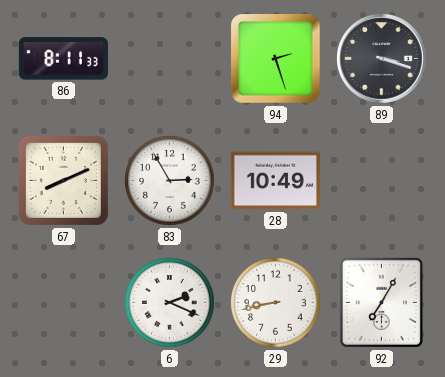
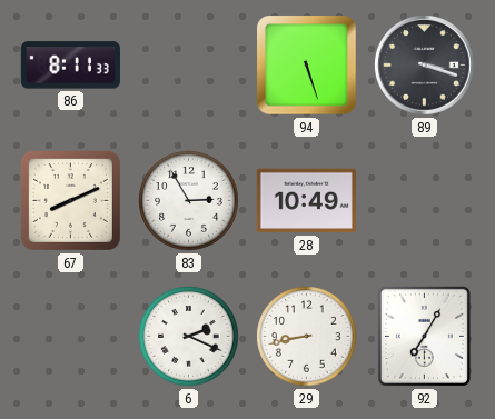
94: 2:27 -> 5:27 (307, 66)
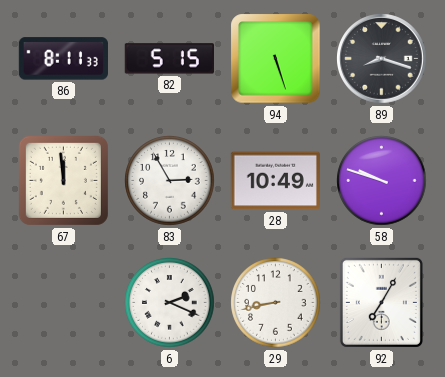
82: none -> 5:15 (169, 59)
89: 3:18 -> 8:18 (382, 59)
67: 8:11 -> 11:59 (63, 180)
58: none -> 9:48 (382, 181)
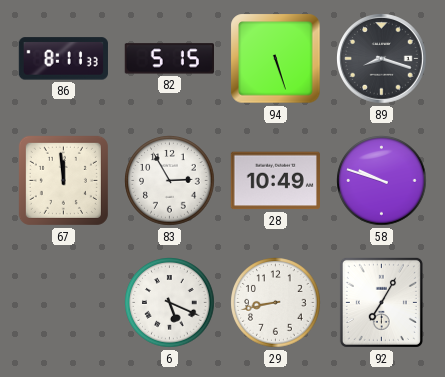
6: 2:19 -> 5:19 (170, 303)
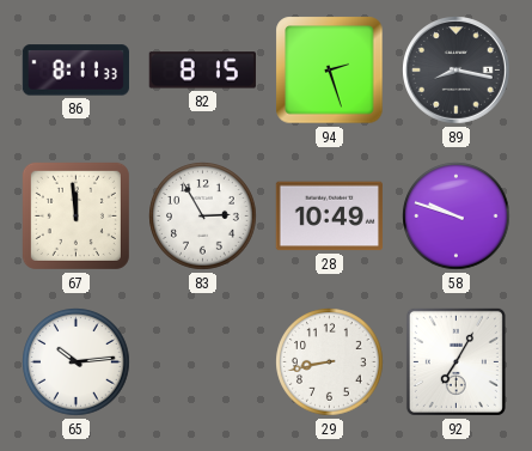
82: 5:15 -> 8:15 (202, 71)
94: 5:27 -> 2:27 (330, 71)
89: 8:18 -> 8:17 (457, 71)
65: none -> 10:14 (77, 362)
6: 5:19 -> none (170, 303)
